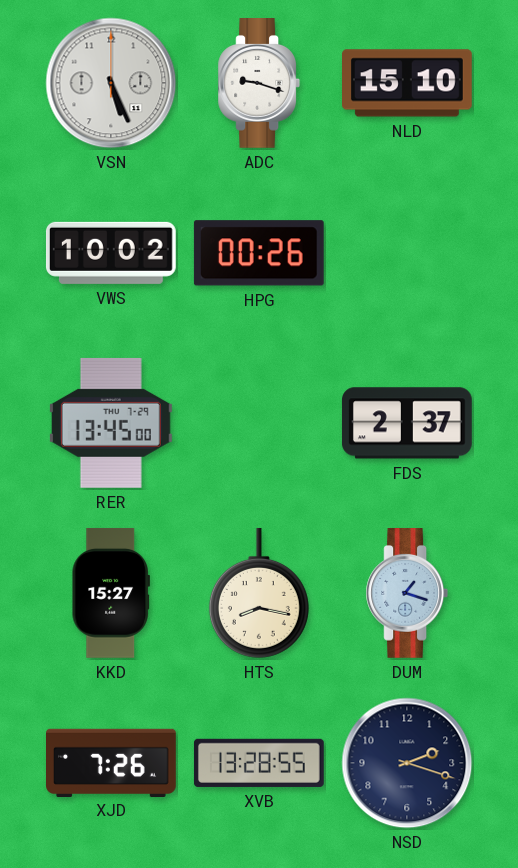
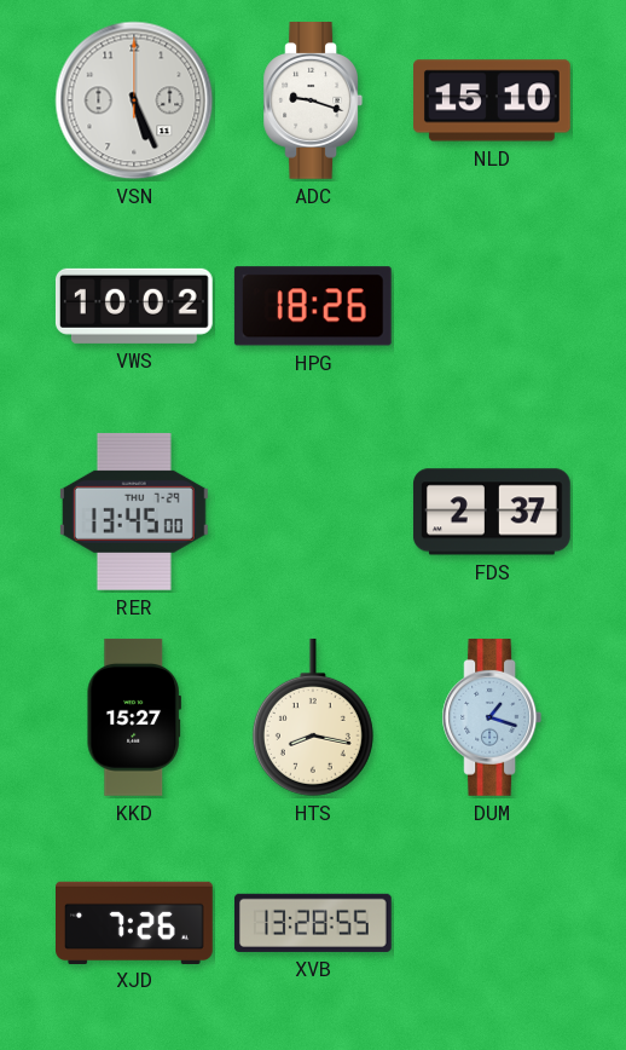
HPG: 00:26 -> 18:26 (313, 306)
NSD: 2:18 -> none (407, 763)
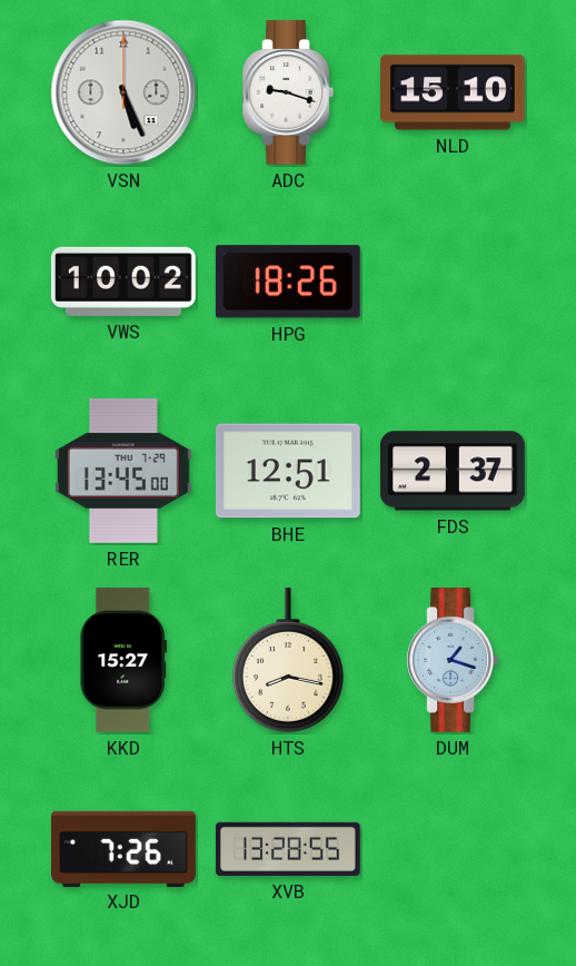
BHE: none -> 12:51 (288, 471)
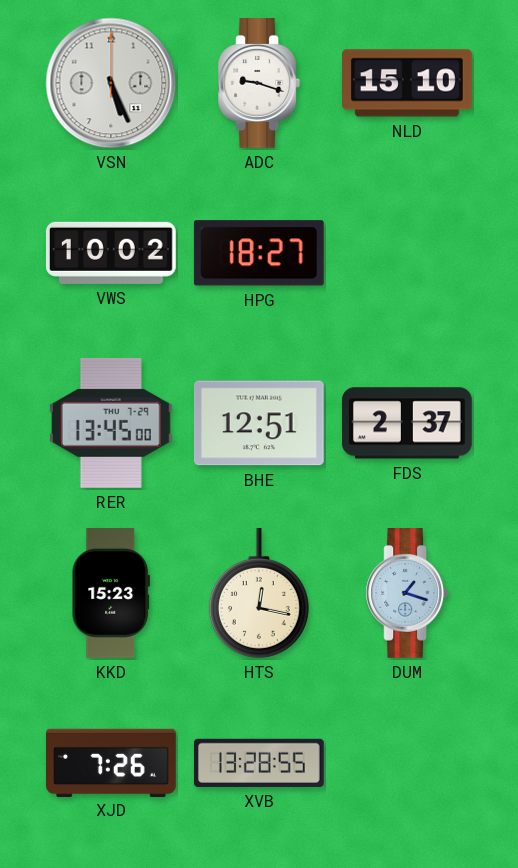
HPG: 18:26 -> 18:27 (259, 253)
KKD: 15:27 -> 15:23 (111, 593)
HTS: 8:17 -> 12:17 (259, 593)
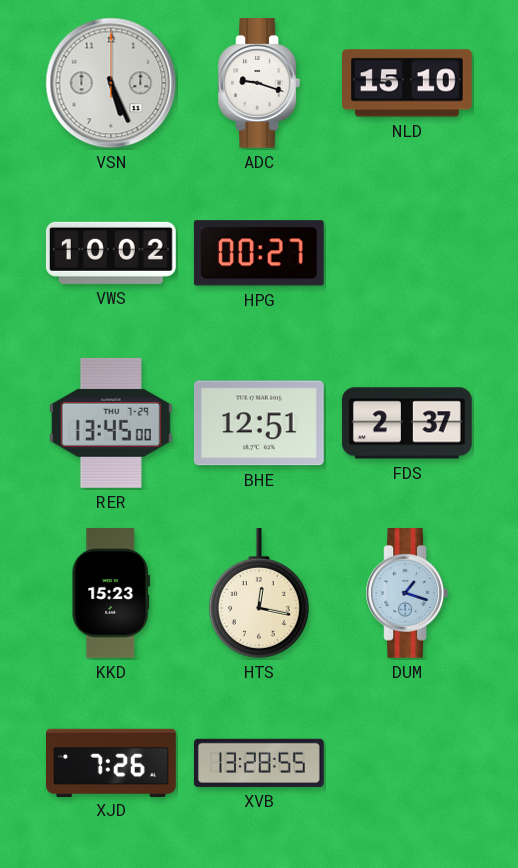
HPG: 18:27 -> 00:27 (259, 253)
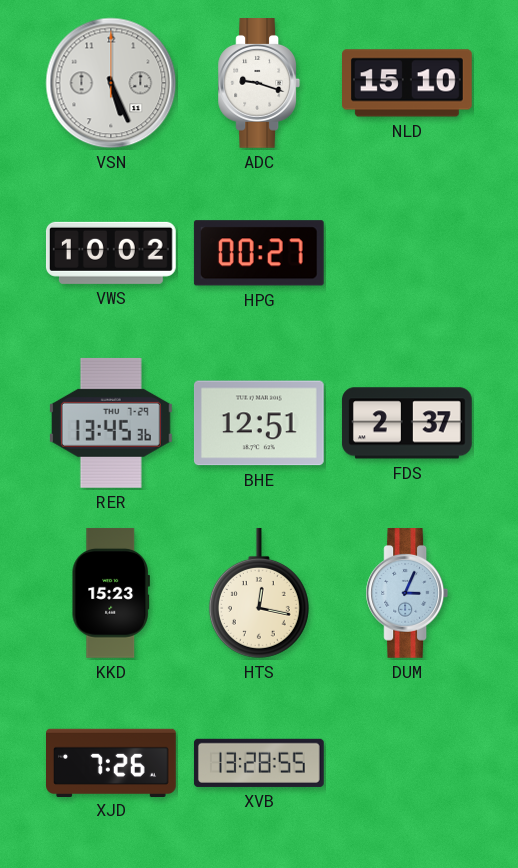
RER: 13:45:00 -> 13:45:36 (111, 423)
DUM: 1:18 -> 3:04 (407, 594)
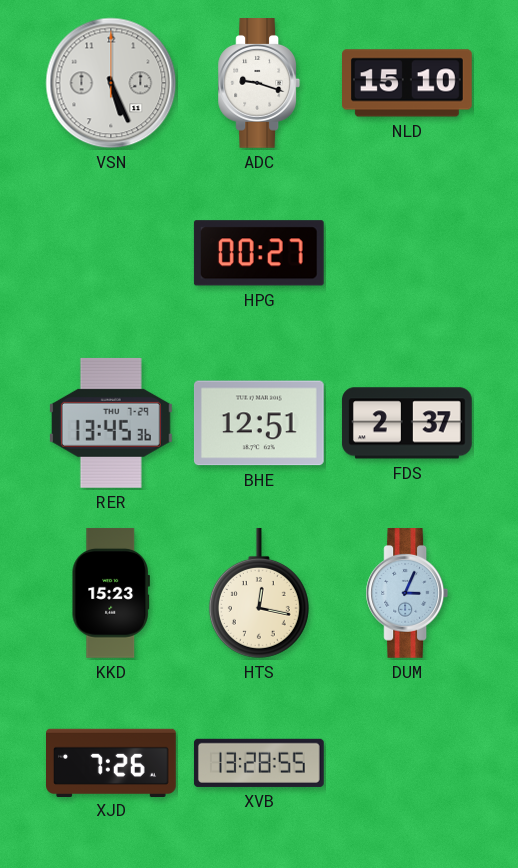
VWS: 10:02 -> none (111, 253)
